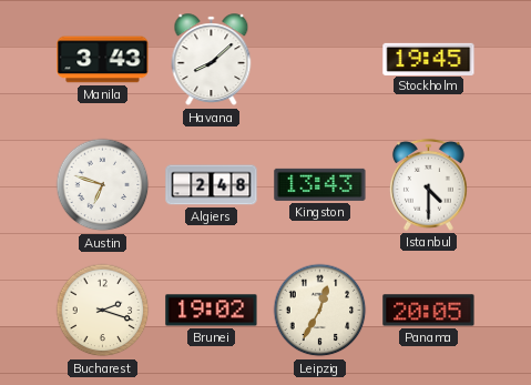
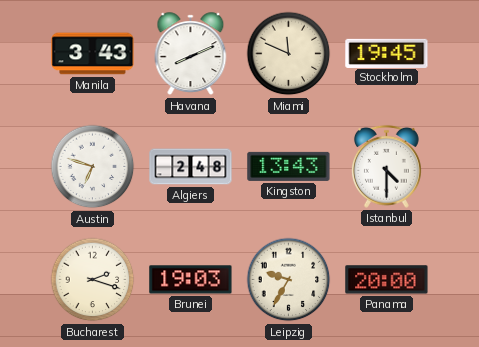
Havana: 8:08 -> 8:11 (191, 54)
Miami: none -> 11:49 (289, 54)
Brunei: 19:02 -> 19:03 (191, 280)
Leipzig: 12:35 -> 9:35 (289, 280)
Panama: 20:05 -> 20:00 (387, 280)
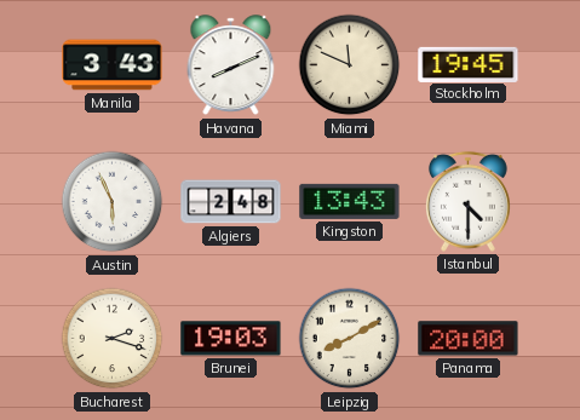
Austin: 6:48 -> 5:56 (113, 202)
Leipzig: 9:35 -> 8:10 (350, 339)
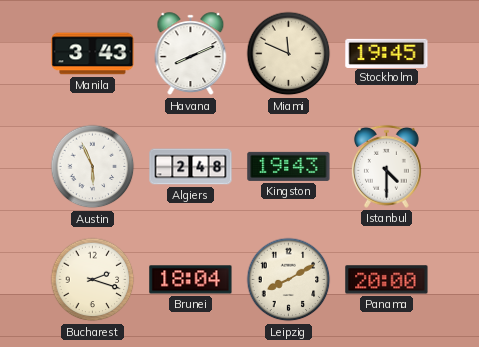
Kingston: 13:43 -> 19:43 (289, 166)
Brunei: 19:03 -> 18:04 (191, 280)
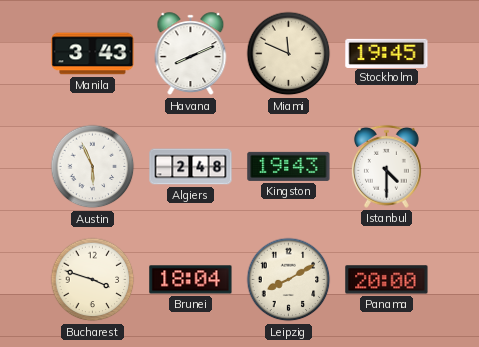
Bucharest: 2:18 -> 3:48 (93, 280)
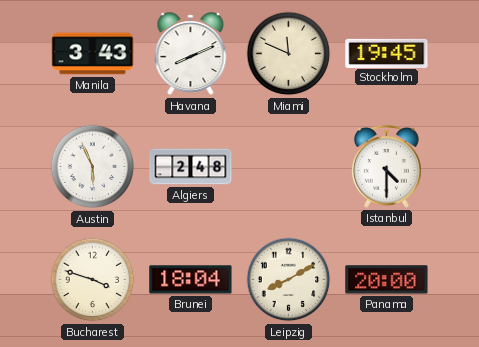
Kingston: 19:43 -> none (289, 166)
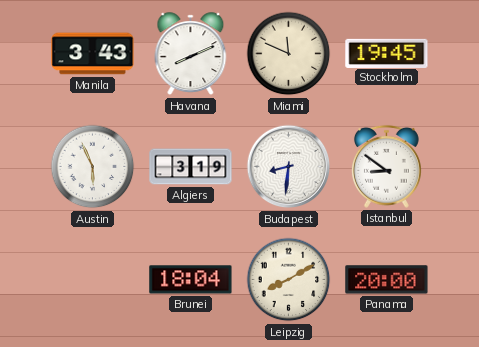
Algiers: 2:48 -> 3:19 (191, 167)
Budapest: none -> 8:31 (289, 167)
Istanbul: 4:30 -> 8:51 (386, 166)
Bucharest: 3:48 -> none (93, 280)
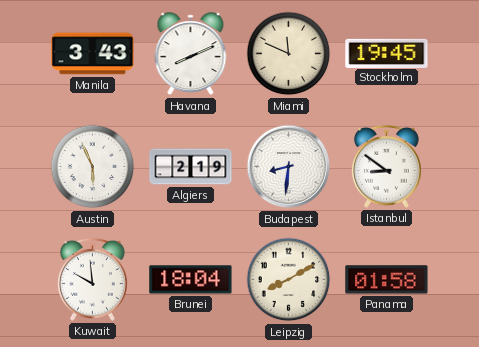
Algiers: 3:19 -> 2:19 (191, 167)
Kuwait: none -> 9:59 (92, 279)
Panama: 20:00 -> 01:58 (387, 280)
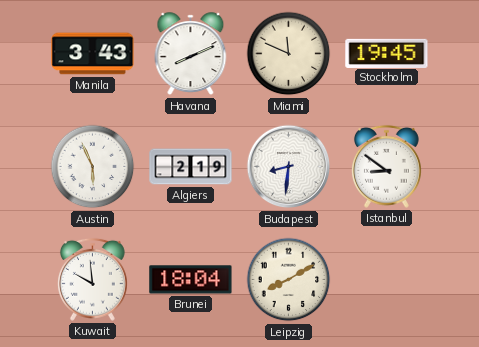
Panama: 01:58 -> none (387, 280)
